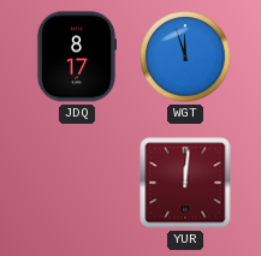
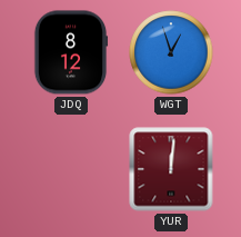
JDQ: 8:17 -> 8:12 (71, 52)
WGT: 11:57 -> 12:57 (171, 52)
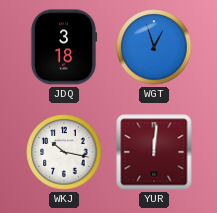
JDQ: 8:12 -> 3:18 (64, 47)
WKJ: none -> 10:17 (64, 152)
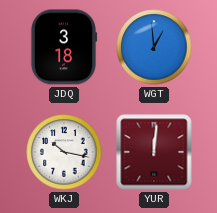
WGT: 12:57 -> 12:59 (154, 47)
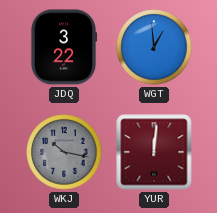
JDQ: 3:18 -> 3:22 (64, 47)
WKJ dial: white -> grey (64, 152)
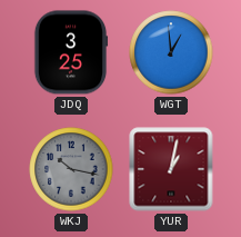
JDQ: 3:22 -> 3:25 (71, 52)
YUR: 12:01 -> 1:02 (171, 169)
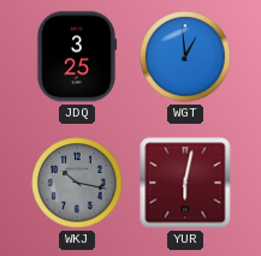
YUR: 1:02 -> 6:02 (185, 183)
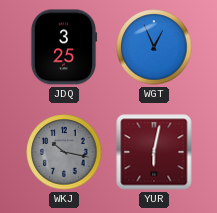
WGT: 12:59 -> 12:56 (154, 47)
